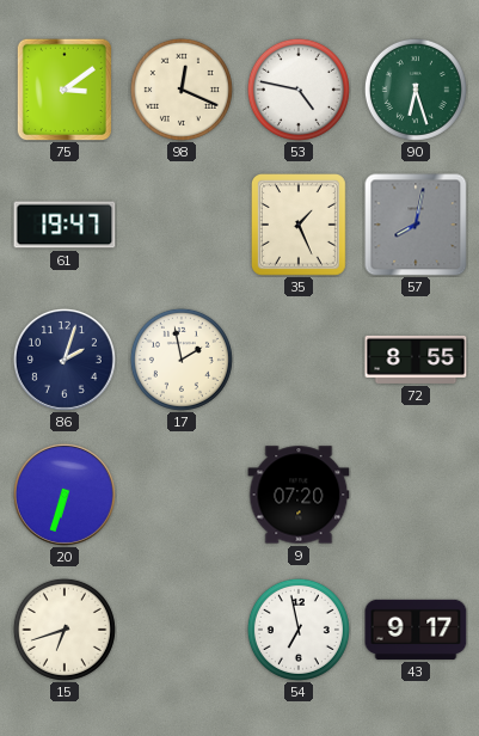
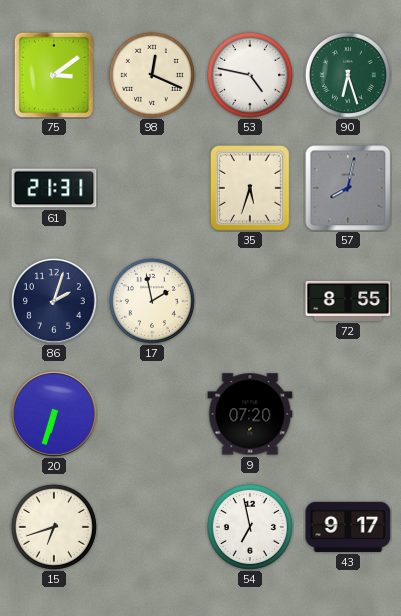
61: 19:47 -> 21:31 (54, 188)
35: 1:26 -> 5:33 (251, 189)
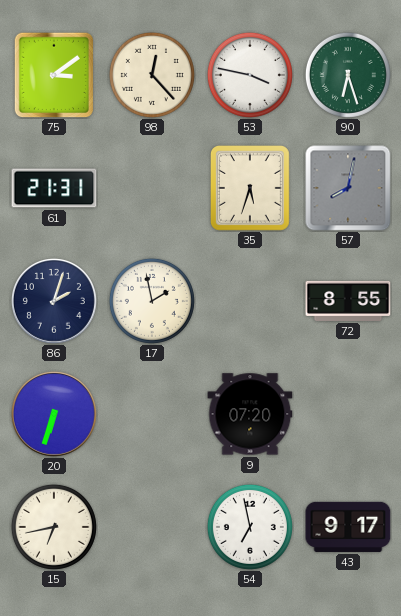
98: 12:19 -> 12:23 (152, 75)
53: 4:47 -> 3:47 (250, 75)
15: 6:42 -> 6:43 (54, 527)
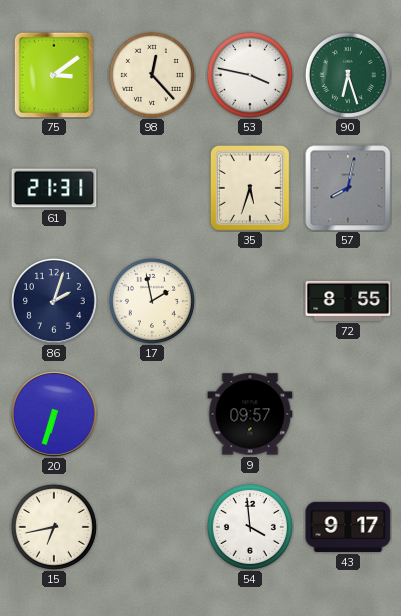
9: 07:20 -> 09:57 (250, 414)
54: 6:58 -> 3:59 (250, 527)
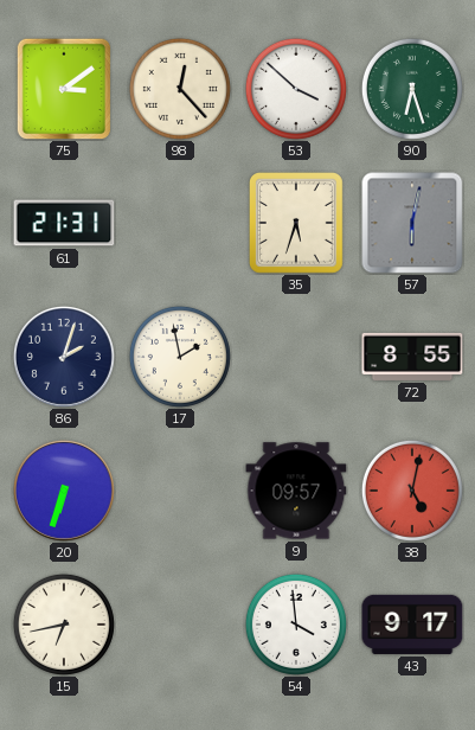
53: 3:47 -> 3:52 (296, 89)
57: 8:02 -> 6:02 (412, 223)
38: none -> 5:02 (412, 491)
